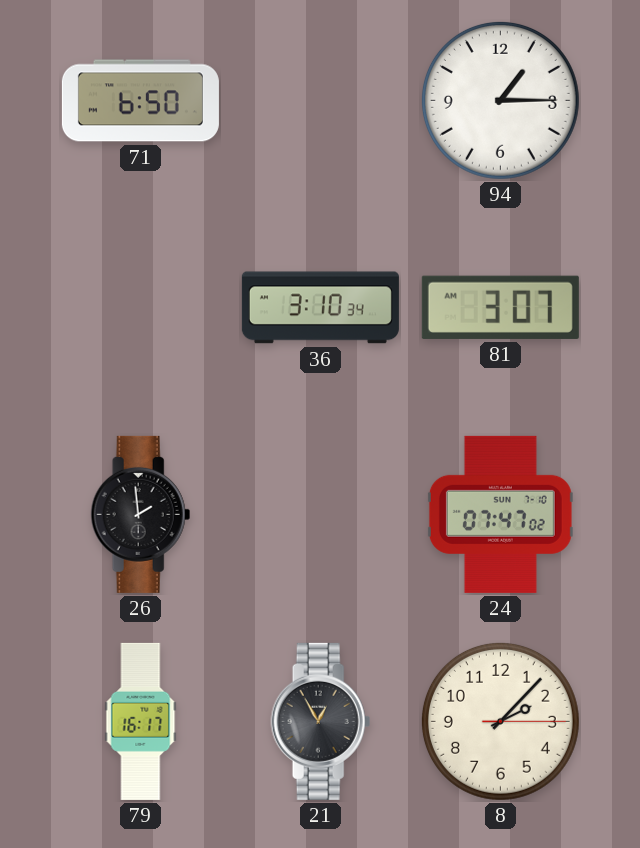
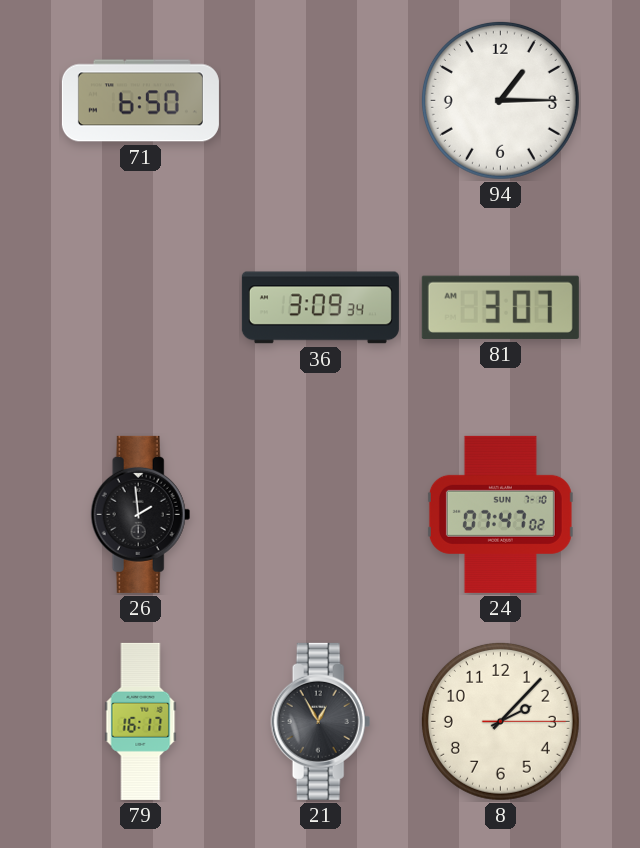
36: 3:10 -> 3:09 (320, 308)
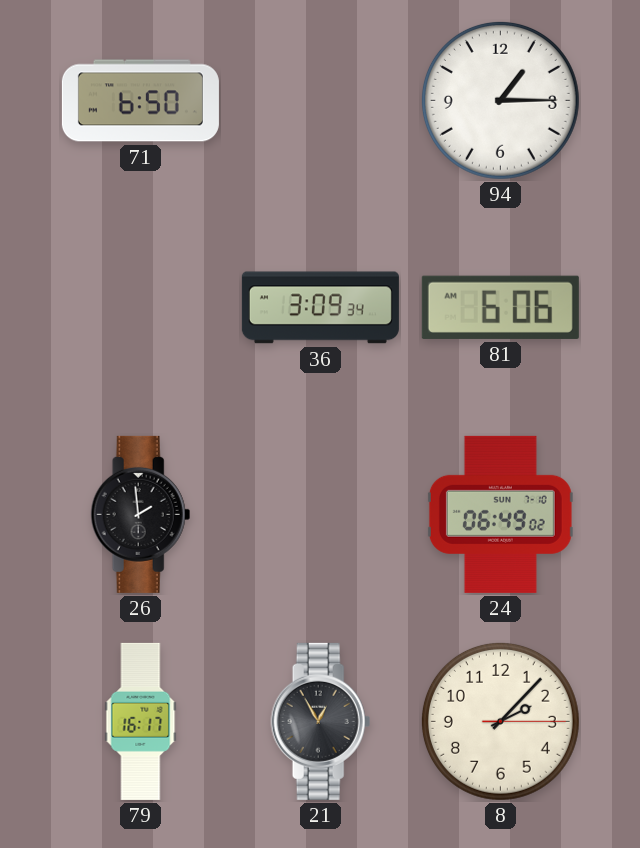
81: 3:07 -> 6:06 (500, 307)
24: 07:47 -> 06:49 (500, 514)
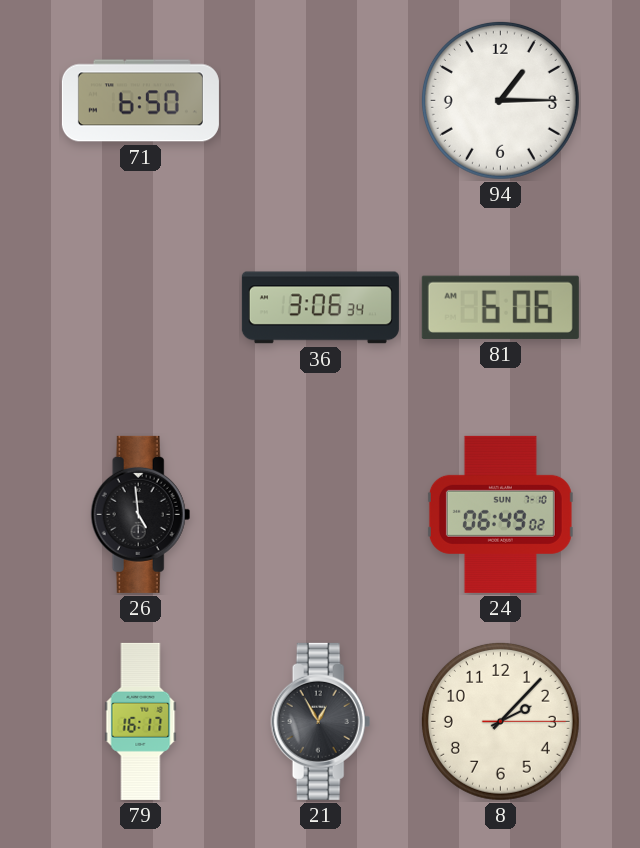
36: 3:09 -> 3:06 (320, 308)
26: 1:59 -> 4:59 (141, 514)
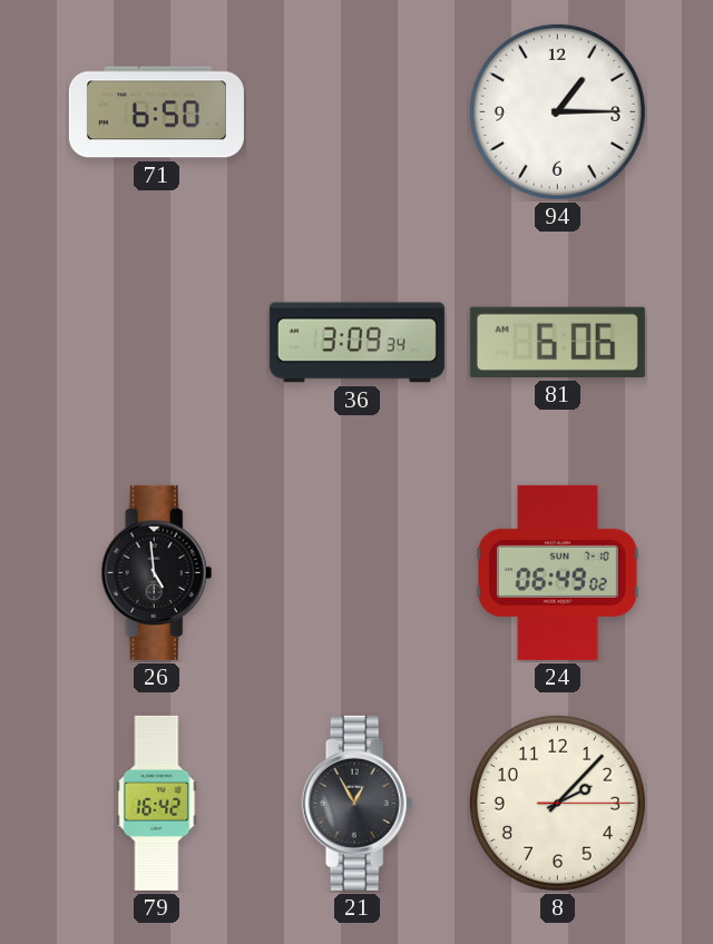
36: 3:06 -> 3:09 (356, 343)
79: 16:17 -> 16:42 (157, 803)
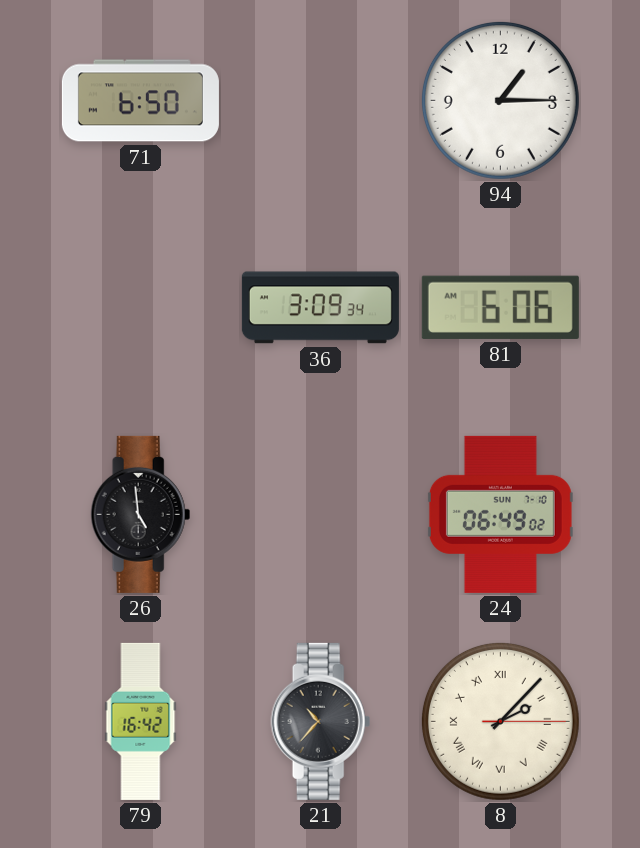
21: 12:55 -> 10:37 (321, 721)
8 numerals: Arabic -> Roman (500, 721)
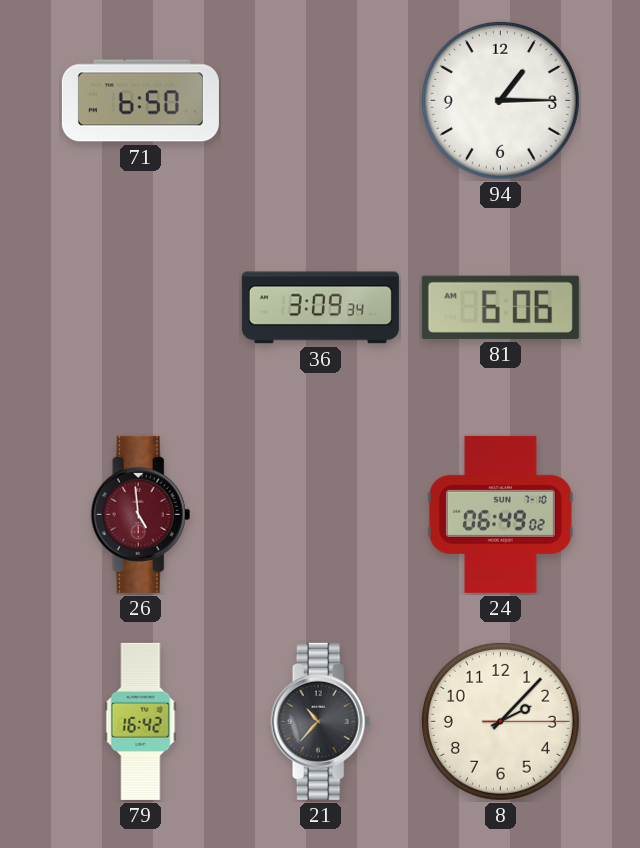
26 dial: black -> burgundy (141, 514)
8 numerals: Roman -> Arabic (500, 721)
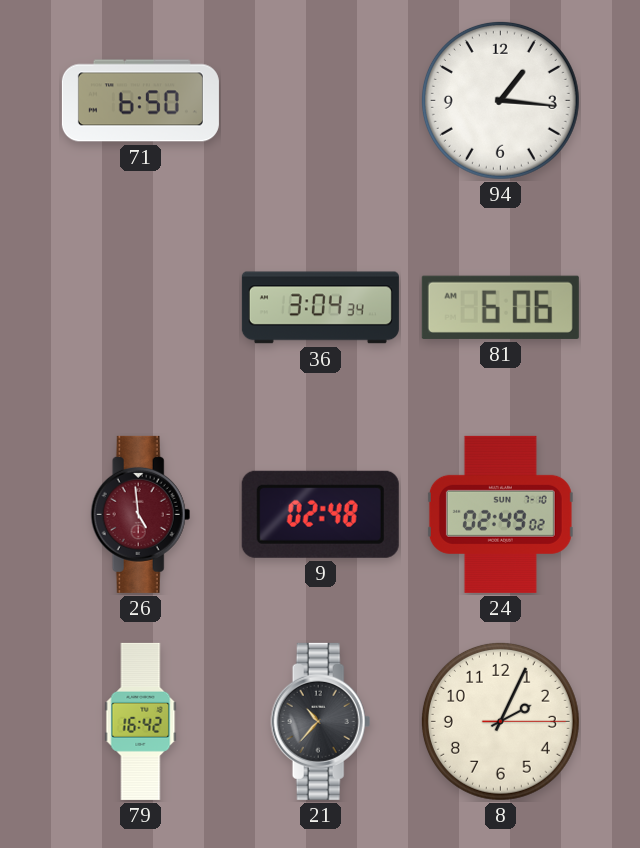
94: 1:15 -> 1:16 (500, 100)
36: 3:09 -> 3:04 (320, 308)
9: none -> 02:48 (320, 514)
24: 06:49 -> 02:49 (500, 514)
8: 2:07 -> 2:04 (500, 721)
